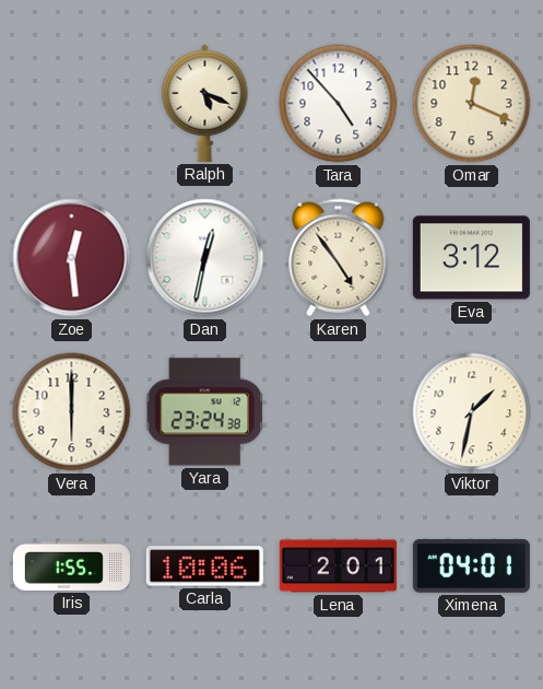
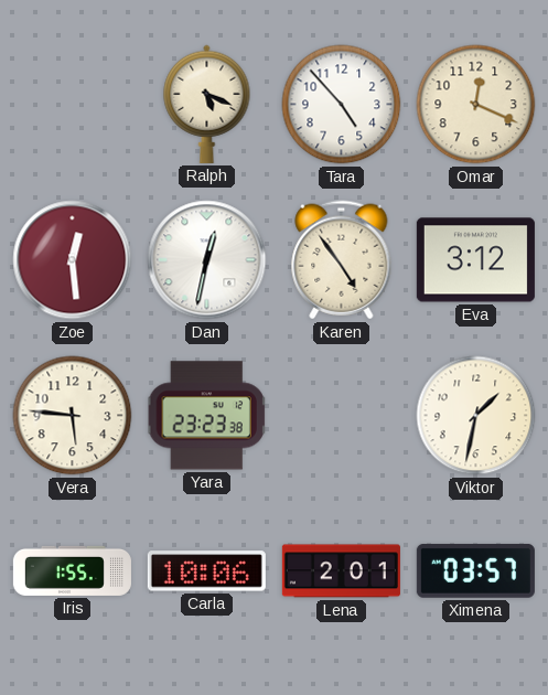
Vera: 6:00 -> 5:46 (73, 416)
Yara: 23:24 -> 23:23 (206, 416)
Ximena: 04:01 -> 03:57 (475, 571)
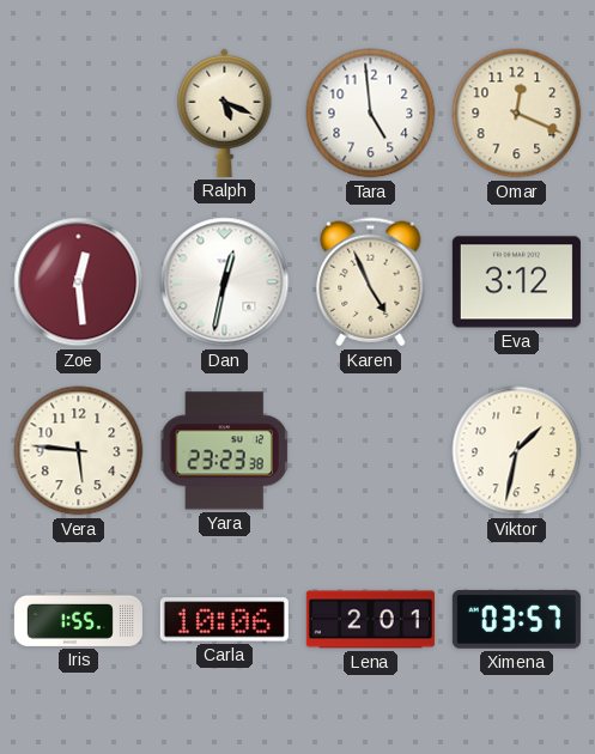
Tara: 4:53 -> 4:59 (371, 114)
Karen: 4:54 -> 4:56 (371, 282)
